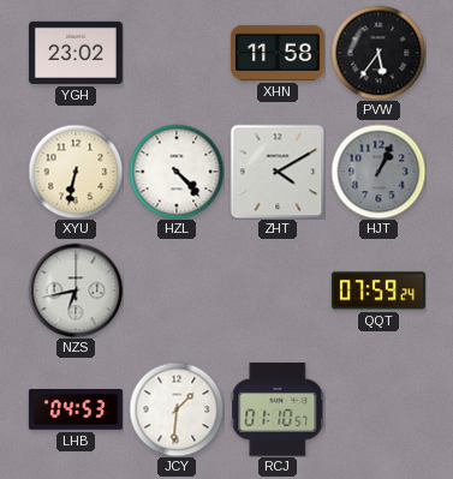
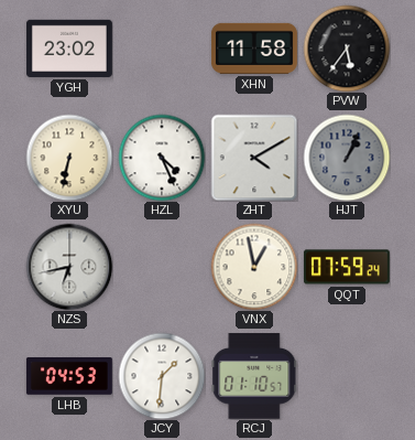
HZL: 4:23 -> 4:26 (162, 158)
VNX: none -> 12:58 (254, 267)
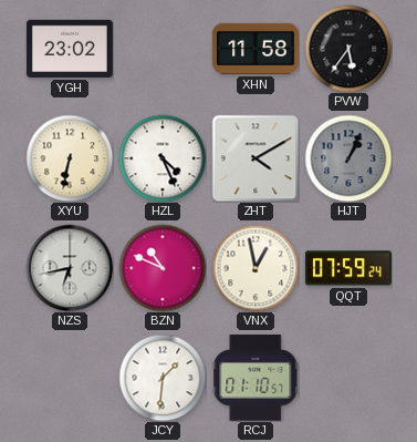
BZN: none -> 10:49 (163, 268)
LHB: 04:53 -> none (69, 377)
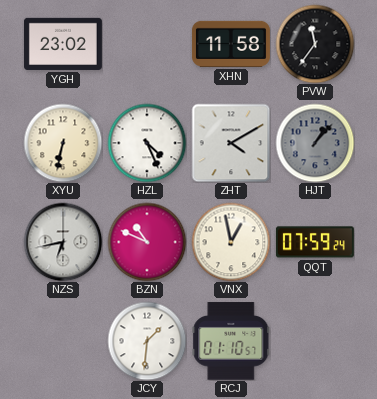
PVW: 5:36 -> 11:36 (315, 44)
HJT: 1:04 -> 1:07 (315, 143)
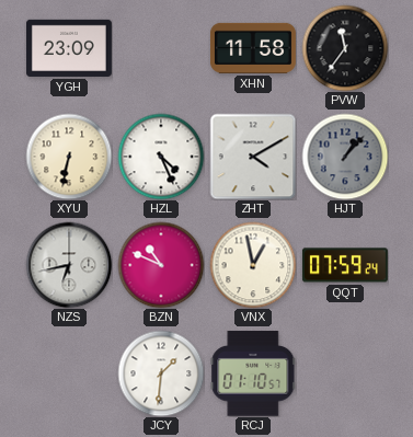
YGH: 23:02 -> 23:09 (69, 48)
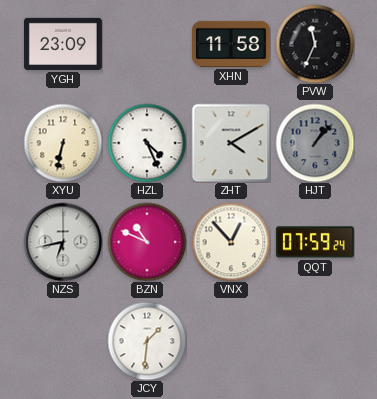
PVW: 11:36 -> 11:34 (315, 44)
VNX: 12:58 -> 12:53 (231, 242)
RCJ: 01:10 -> none (253, 373)
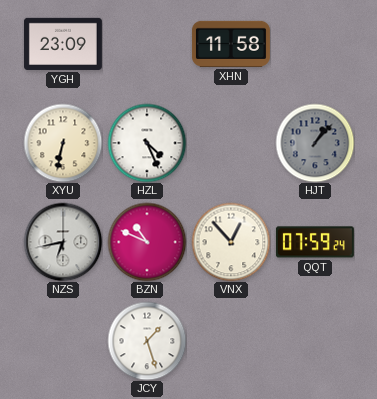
PVW: 11:34 -> none (315, 44)
ZHT: 4:10 -> none (231, 143)
JCY: 1:31 -> 1:27 (147, 341)
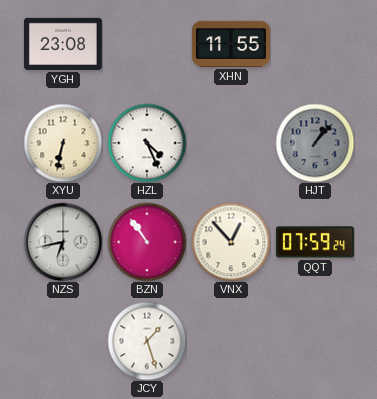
YGH: 23:09 -> 23:08 (63, 44)
XHN: 11:58 -> 11:55 (231, 44)
BZN: 10:49 -> 10:54 (147, 242)
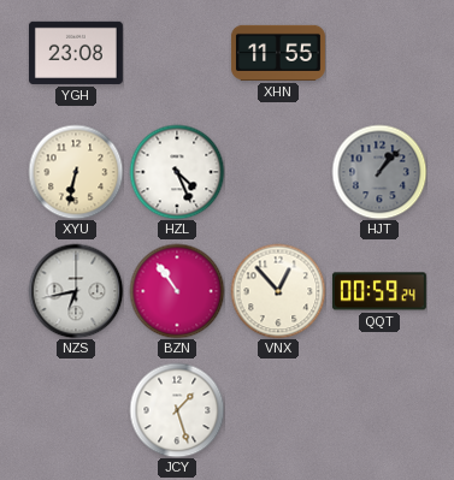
QQT: 07:59 -> 00:59 (379, 291)
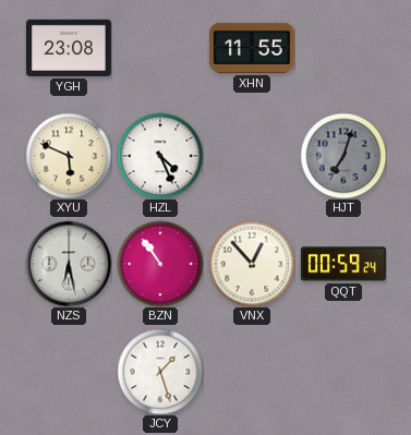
XYU: 6:32 -> 5:49 (69, 156)
HJT: 1:07 -> 7:03 (343, 156)
NZS: 6:43 -> 6:28 (69, 264)
